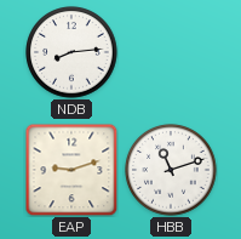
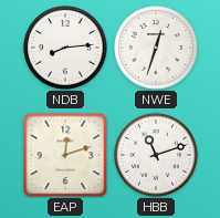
NWE: none -> 12:33 (156, 48)
EAP: 9:12 -> 12:12 (65, 155)
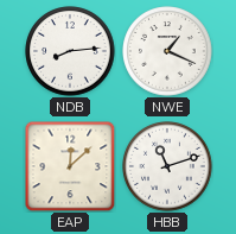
NWE: 12:33 -> 1:19 (167, 51)
EAP: 12:12 -> 12:08 (70, 166)
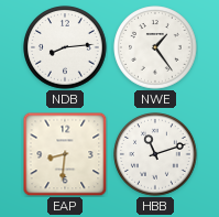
NWE: 1:19 -> 1:24 (155, 47)
EAP: 12:08 -> 8:31 (65, 154)
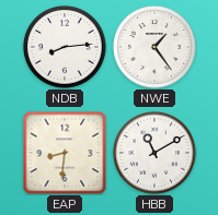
HBB: 11:12 -> 11:10 (154, 153)
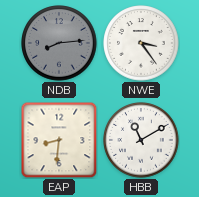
NDB dial: white -> grey (59, 43)
NWE: 1:24 -> 3:24 (141, 43)
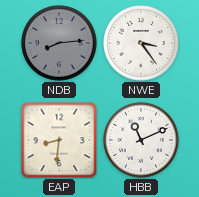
HBB: 11:10 -> 11:11 (141, 140)
